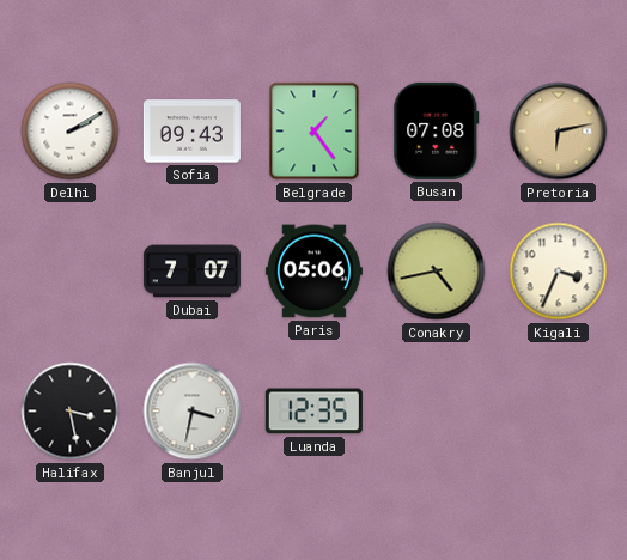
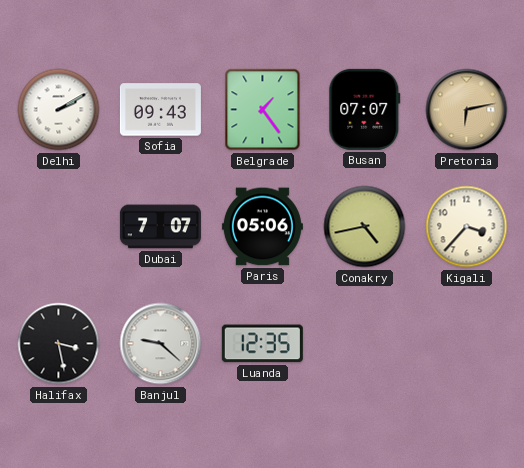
Busan: 07:08 -> 07:07 (365, 109)
Kigali: 3:34 -> 3:37 (467, 227)
Banjul: 3:32 -> 9:22 (161, 344)
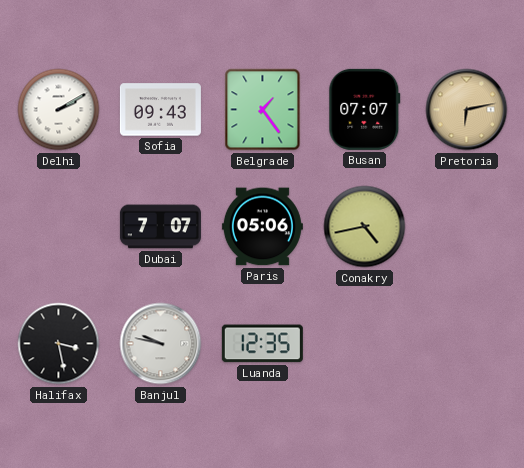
Kigali: 3:37 -> none (467, 227)
Banjul: 9:22 -> 9:47 (161, 344)
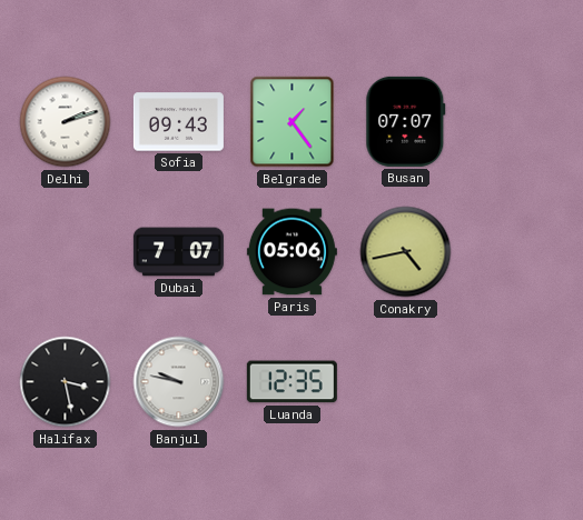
Delhi: 2:10 -> 2:12 (66, 122)
Pretoria: 6:13 -> none (467, 110)
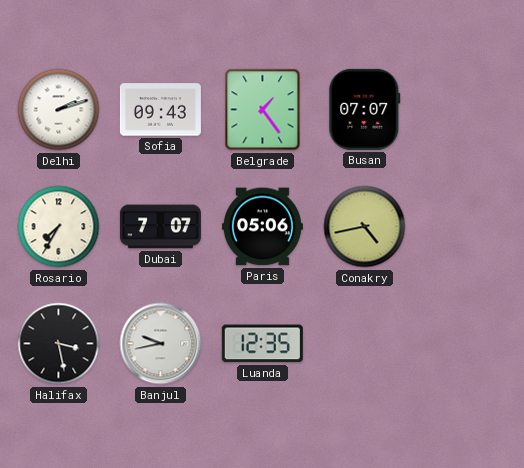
Rosario: none -> 7:35 (59, 227)
Banjul: 9:47 -> 9:43 (161, 344)
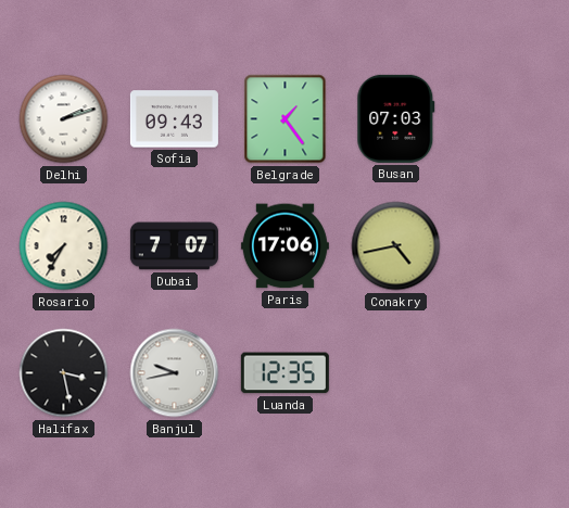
Busan: 07:07 -> 07:03 (396, 118)
Paris: 05:06 -> 17:06 (284, 246)
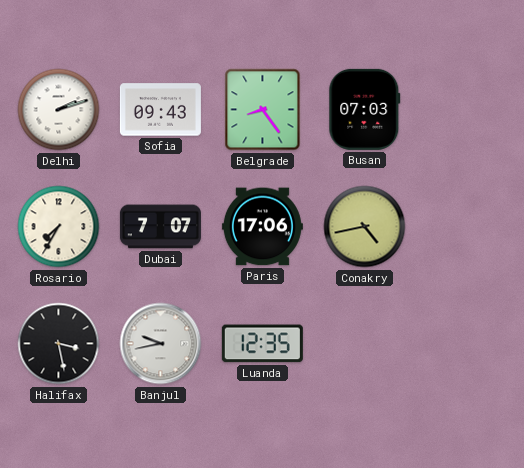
Belgrade: 1:24 -> 8:24 (263, 110)
